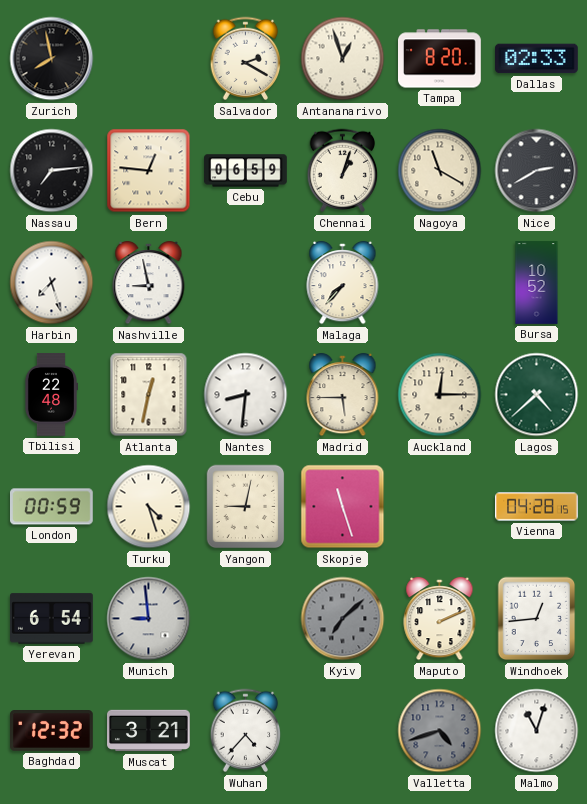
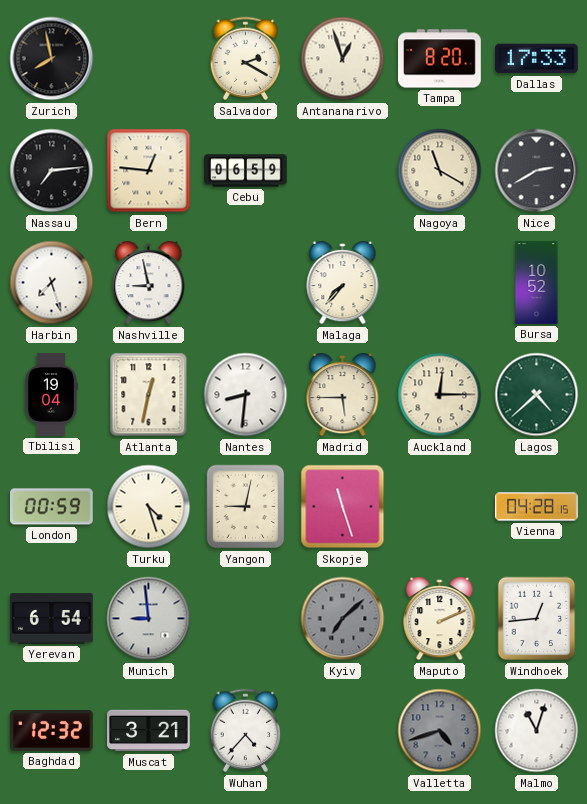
Dallas: 02:33 -> 17:33 (537, 59)
Chennai: 1:03 -> none (343, 171)
Tbilisi: 22:48 -> 19:04 (50, 395)
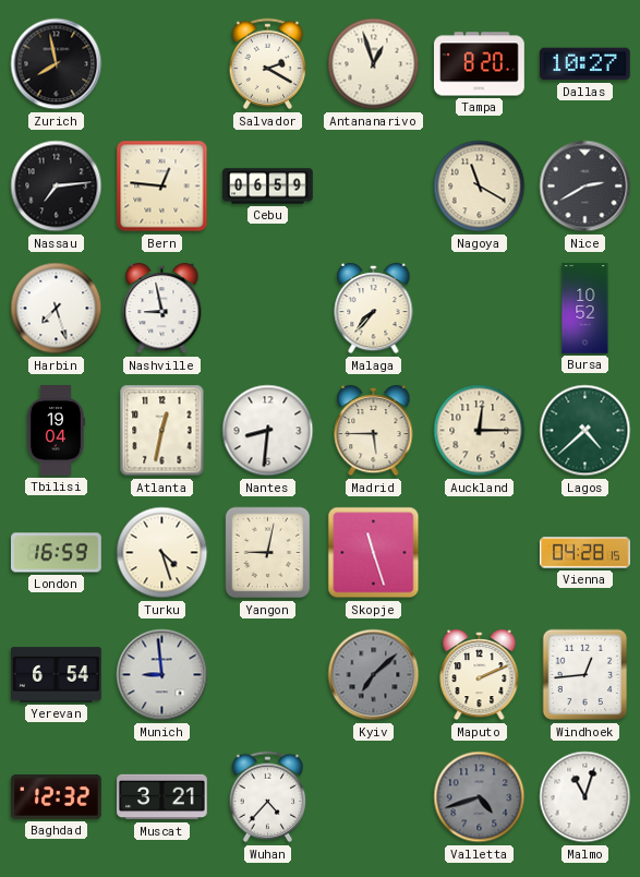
Dallas: 17:33 -> 10:27 (585, 64)
London: 00:59 -> 16:59 (57, 553)
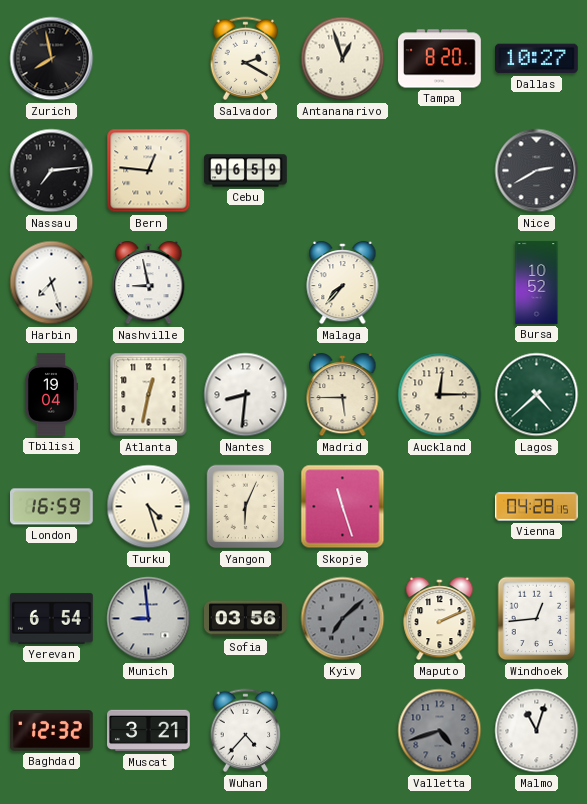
Nagoya: 11:20 -> none (480, 187)
Yangon: 9:02 -> 6:04 (246, 507)
Sofia: none -> 03:56 (246, 619)
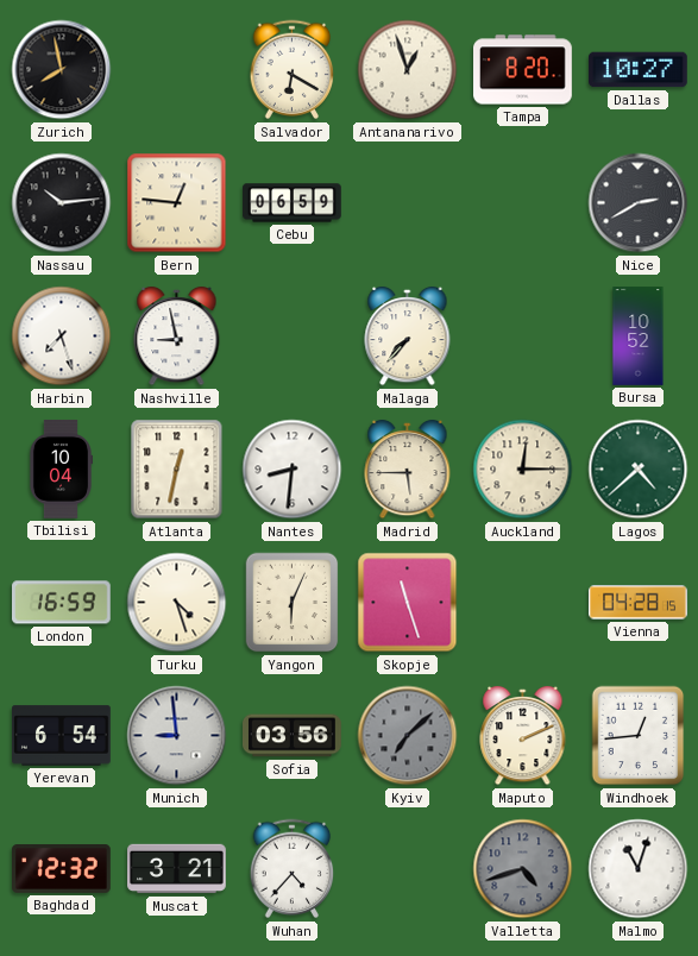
Salvador: 2:20 -> 6:20 (293, 70)
Nassau: 7:14 -> 10:14 (62, 203)
Tbilisi: 19:04 -> 10:04 (59, 470)
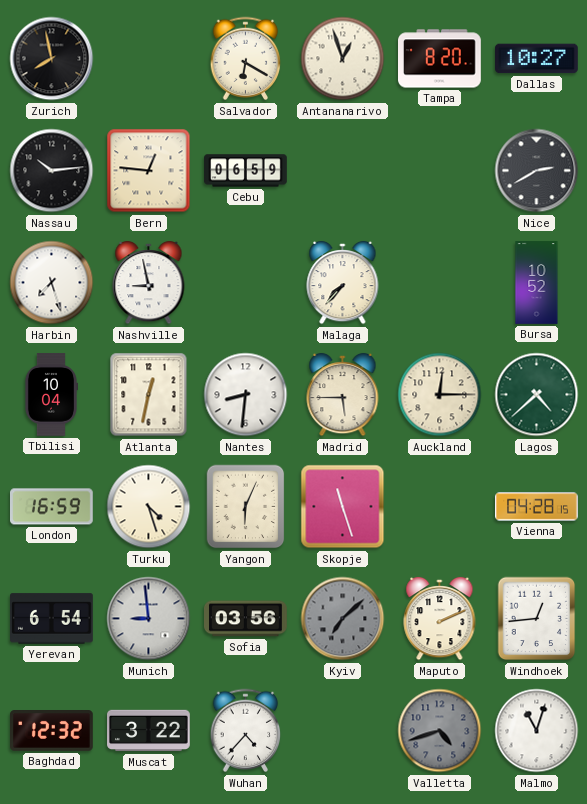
Muscat: 3:21 -> 3:22 (149, 731)
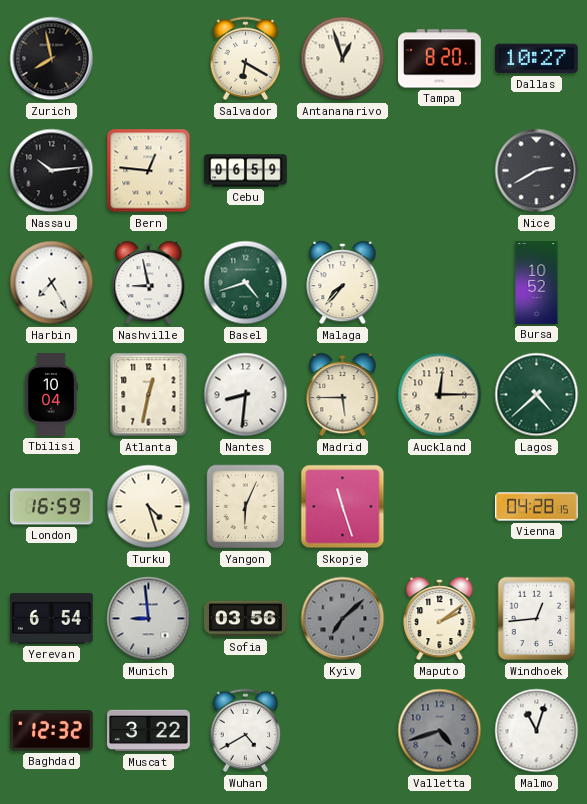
Harbin: 7:27 -> 7:25 (52, 283)
Basel: none -> 4:42 (246, 283)
Maputo: 2:11 -> 2:09 (440, 619)
Wuhan: 4:37 -> 4:40 (246, 731)
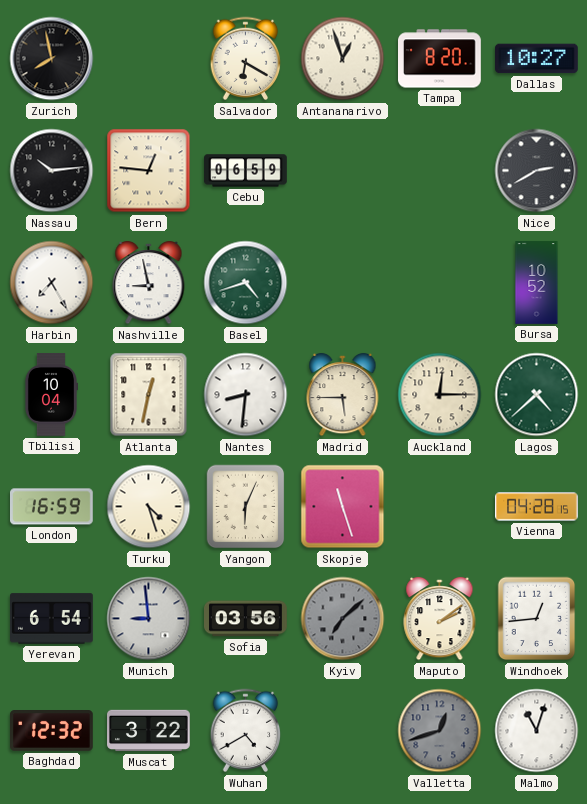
Malaga: 7:37 -> none (343, 283)
Valletta: 4:42 -> 12:42 (440, 731)
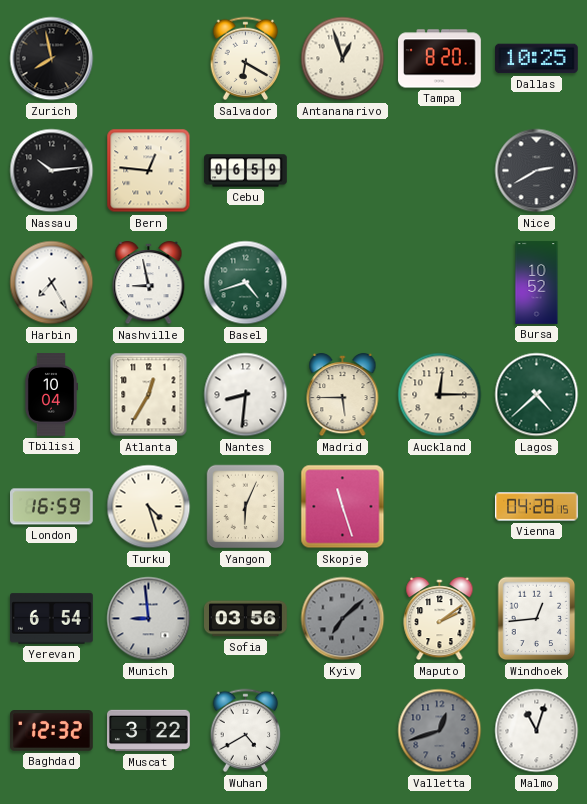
Dallas: 10:27 -> 10:25 (537, 59)
Atlanta: 12:32 -> 12:35 (149, 395)
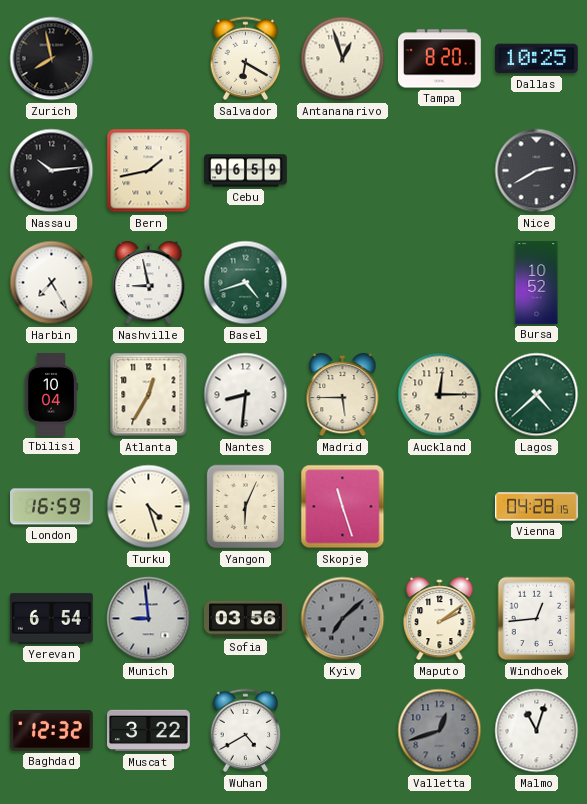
Bern: 12:46 -> 1:43 (149, 171)
